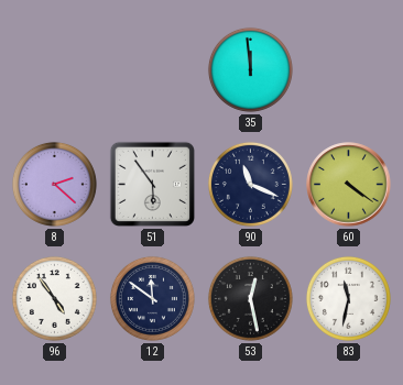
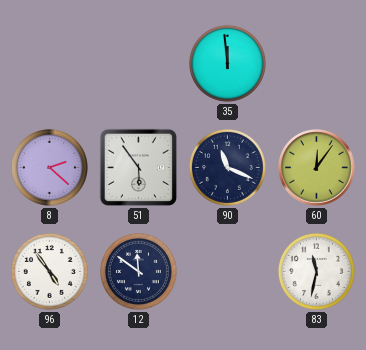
60: 4:21 -> 12:06 (317, 168)
53: 12:28 -> none (250, 298)
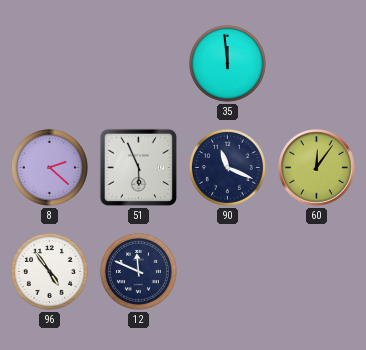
51: 5:54 -> 5:56 (138, 167)
12: 11:51 -> 11:49 (138, 271)
83: 11:32 -> none (316, 271)
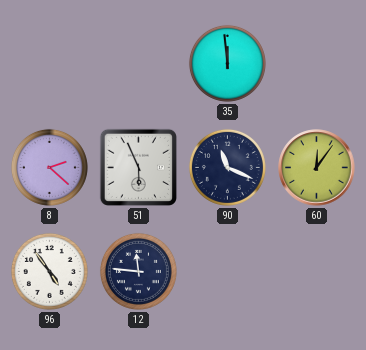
12: 11:49 -> 11:46 (138, 271)
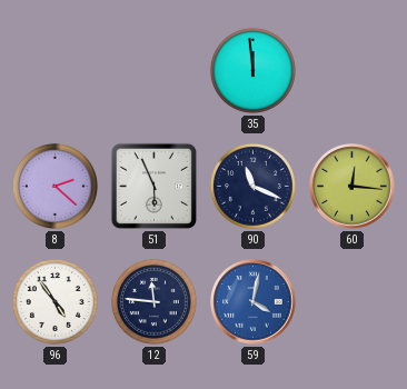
60: 12:06 -> 12:16 (353, 187)
59: none -> 4:02 (254, 302)
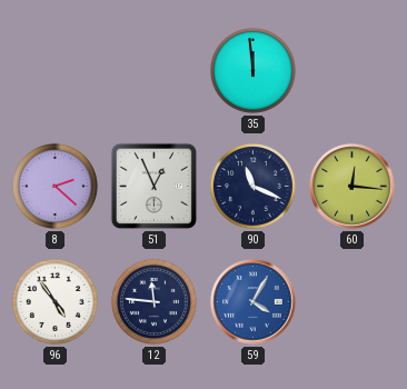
51: 5:56 -> 12:56 (153, 186)
59: 4:02 -> 4:05 (254, 302)
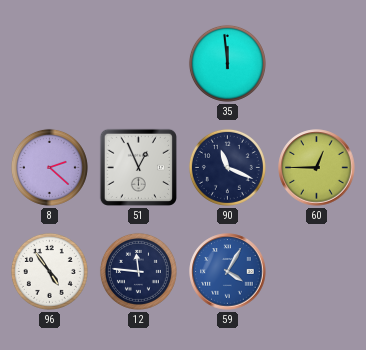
60: 12:16 -> 12:45 (317, 168)
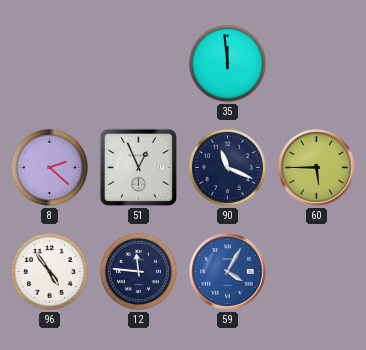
60: 12:45 -> 5:45 (317, 168)
